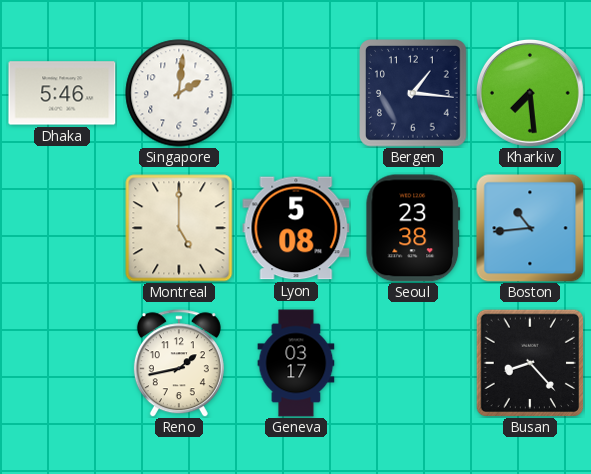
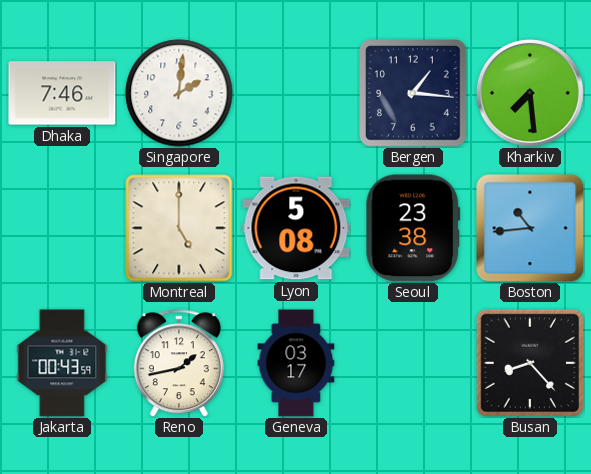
Dhaka: 5:46 -> 7:46 (62, 93)
Jakarta: none -> 00:43 (62, 363)
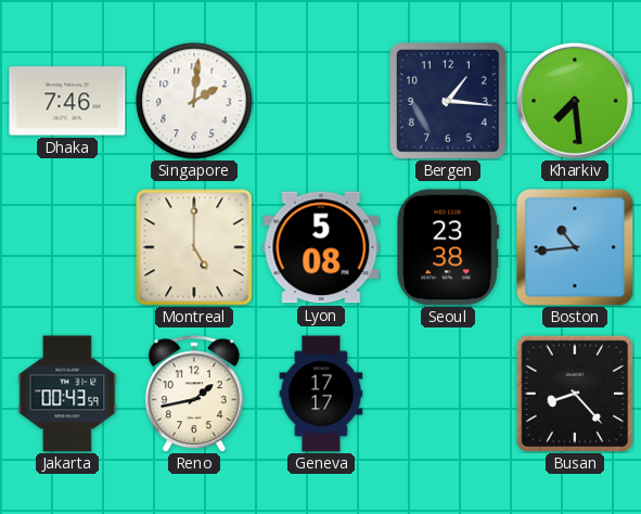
Geneva: 03:17 -> 17:17 (321, 394)
